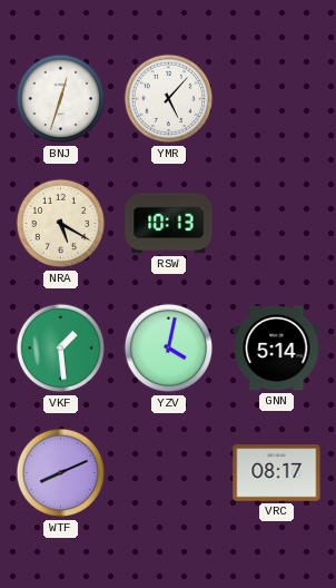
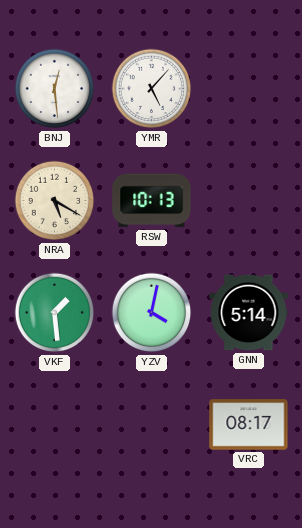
BNJ: 12:33 -> 12:29 (55, 89)
WTF: 8:11 -> none (61, 473)
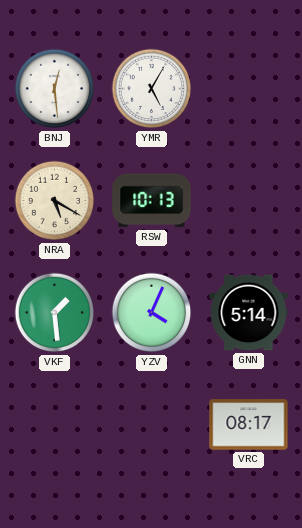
YMR: 5:07 -> 5:05 (152, 89)
YZV: 4:02 -> 4:04 (152, 313)
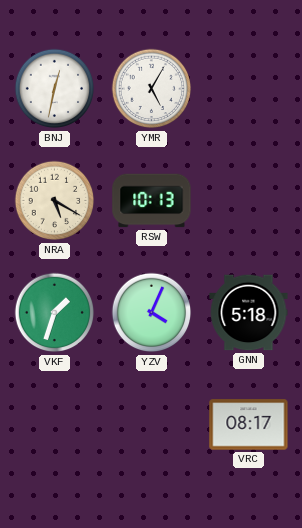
BNJ: 12:29 -> 12:32 (55, 89)
VKF: 1:29 -> 1:33 (55, 313)
GNN: 5:14 -> 5:18 (249, 313)
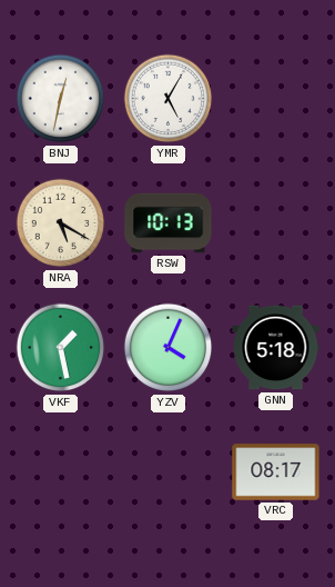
VKF: 1:33 -> 1:28 (61, 348)
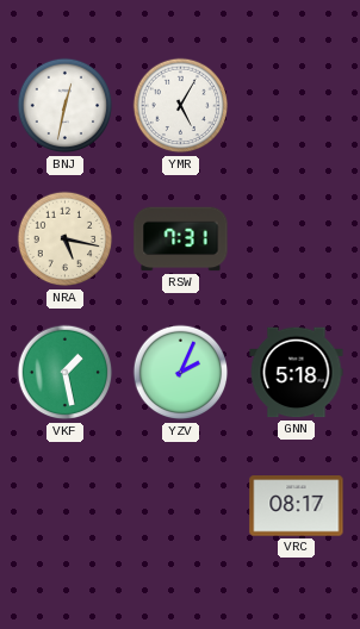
NRA: 5:20 -> 5:17 (66, 239)
RSW: 10:13 -> 7:31 (181, 239)
YZV: 4:04 -> 2:04 (181, 373)
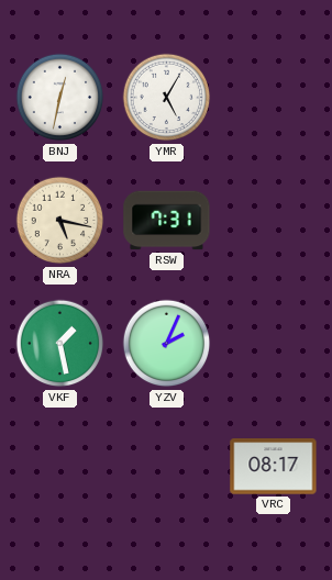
GNN: 5:18 -> none (297, 373)
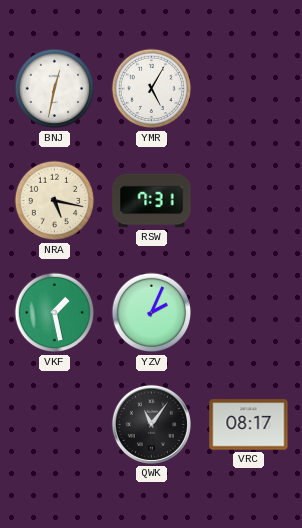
QWK: none -> 11:06 (151, 424)
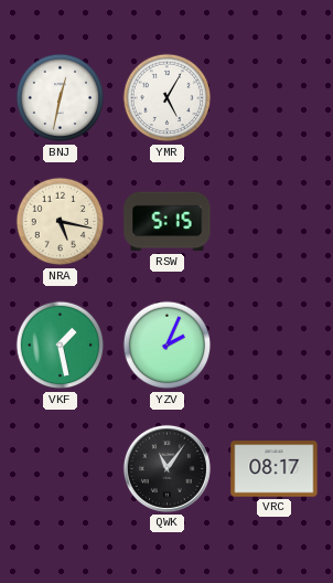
RSW: 7:31 -> 5:15 (168, 222)
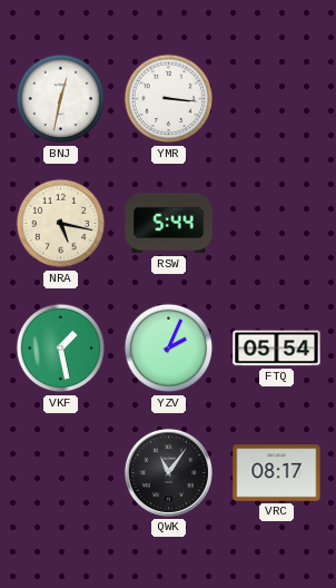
YMR: 5:05 -> 3:16 (169, 99)
RSW: 5:15 -> 5:44 (169, 224)
FTQ: none -> 05:54 (277, 349)
